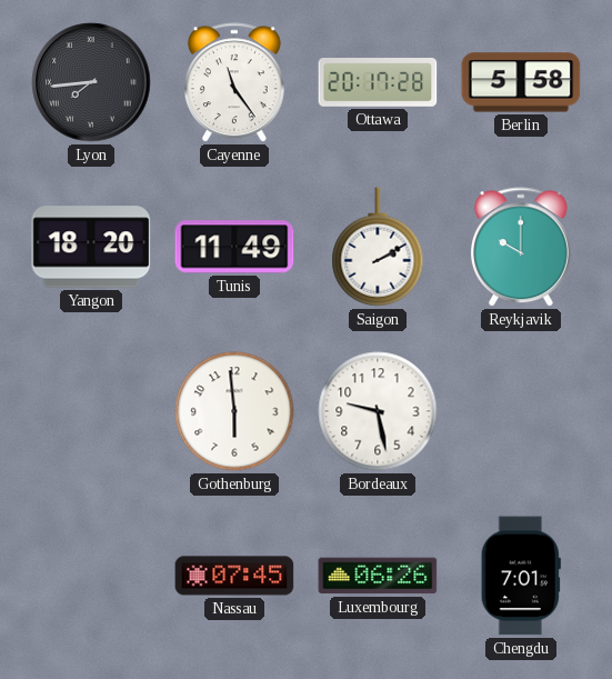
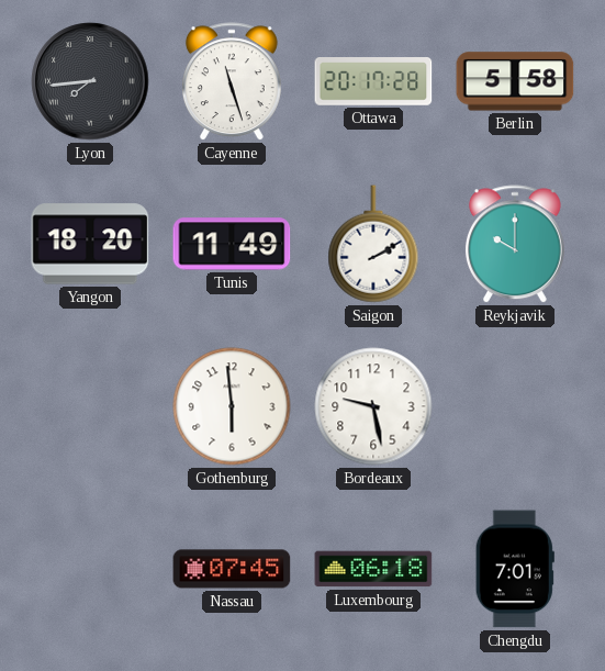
Cayenne: 11:24 -> 11:27 (232, 82)
Luxembourg: 06:26 -> 06:18 (373, 569)
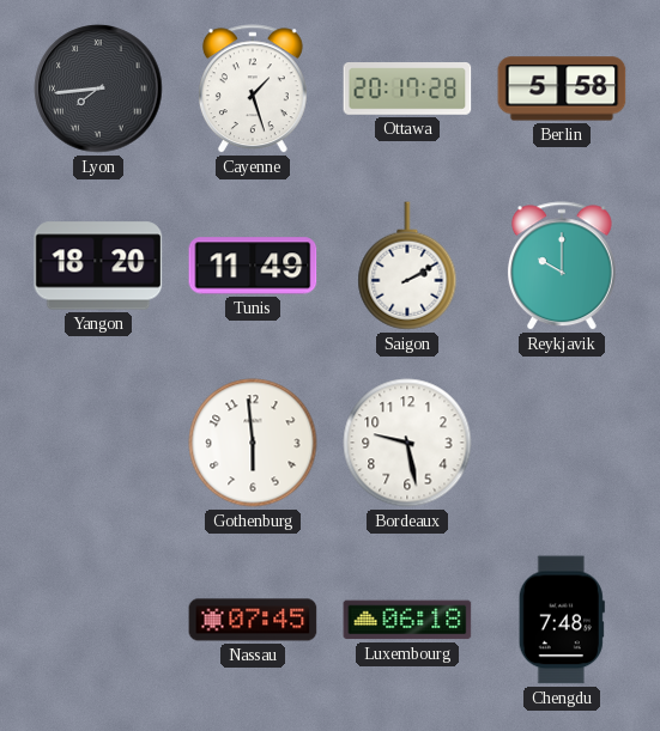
Cayenne: 11:27 -> 1:27 (253, 90)
Chengdu: 7:01 -> 7:48 (562, 620)
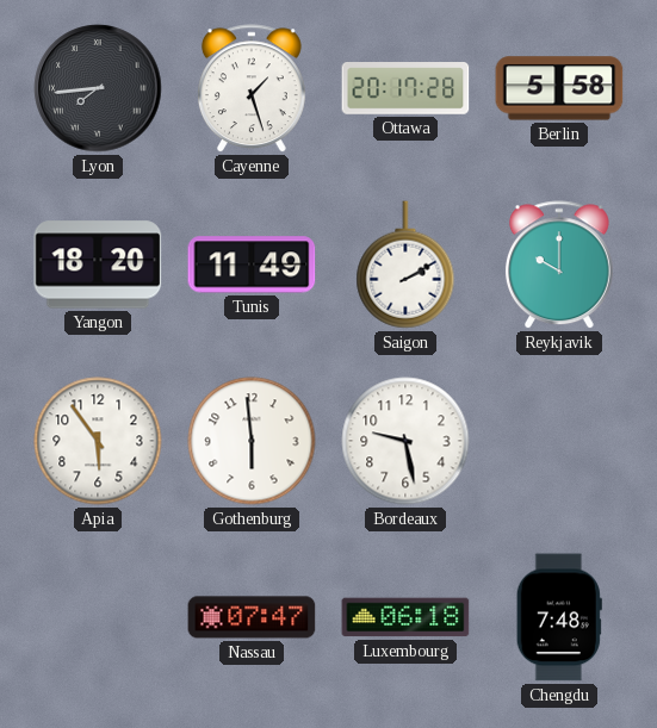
Apia: none -> 5:54 (98, 441)
Nassau: 07:45 -> 07:47 (252, 617)
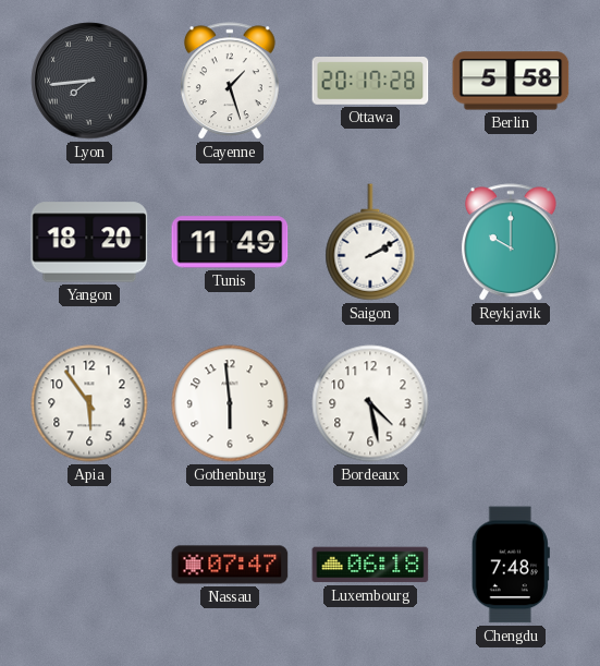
Bordeaux: 9:28 -> 4:28 (370, 403)
